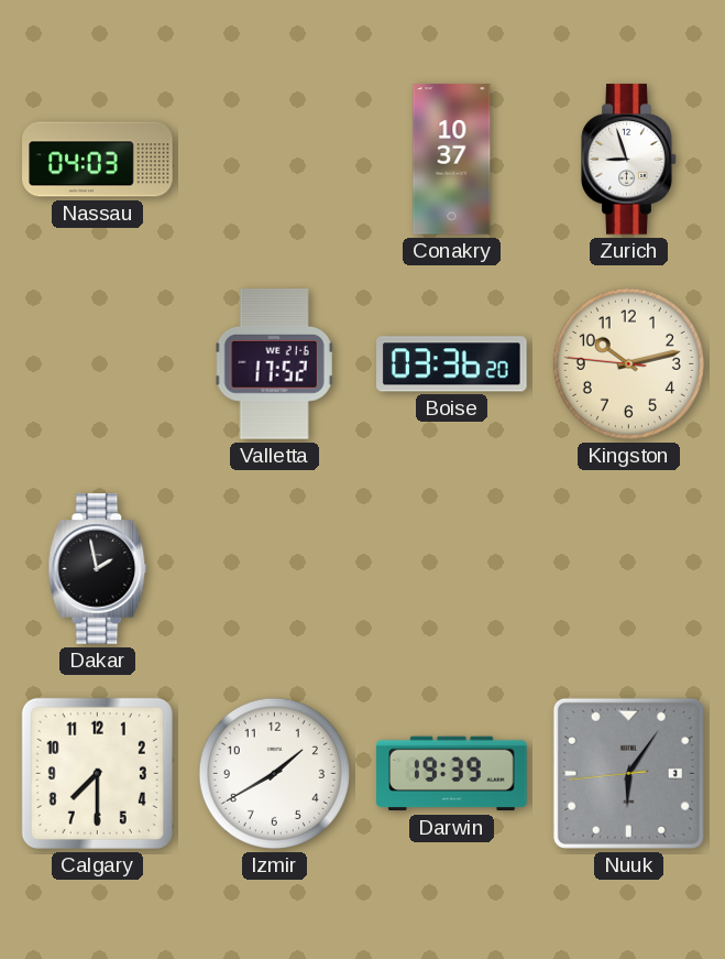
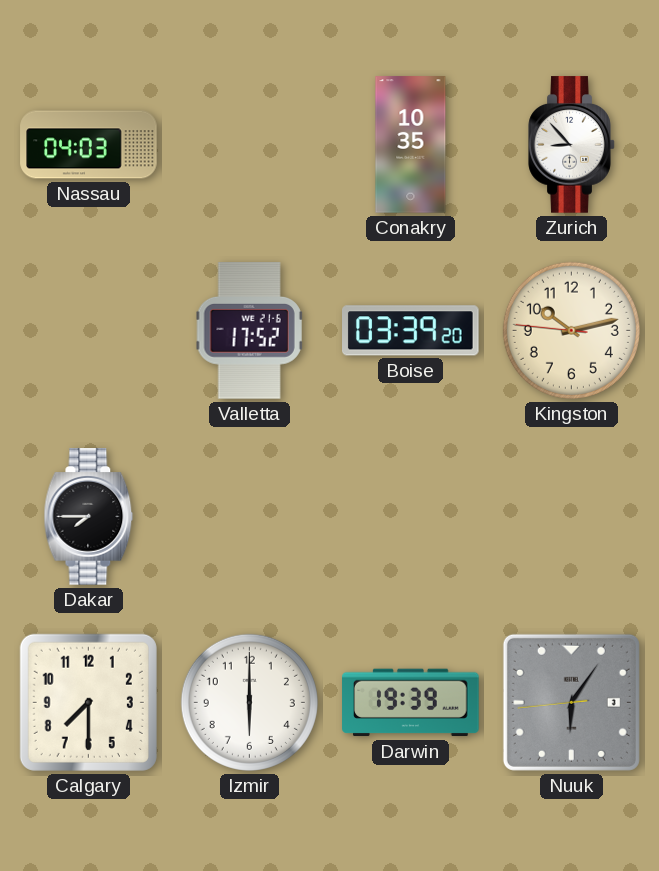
Conakry: 10:37 -> 10:35 (411, 145)
Zurich: 8:57 -> 8:53 (572, 145)
Boise: 03:36 -> 03:39 (411, 331)
Dakar: 1:58 -> 7:45 (89, 517)
Izmir: 1:40 -> 6:00 (249, 702)
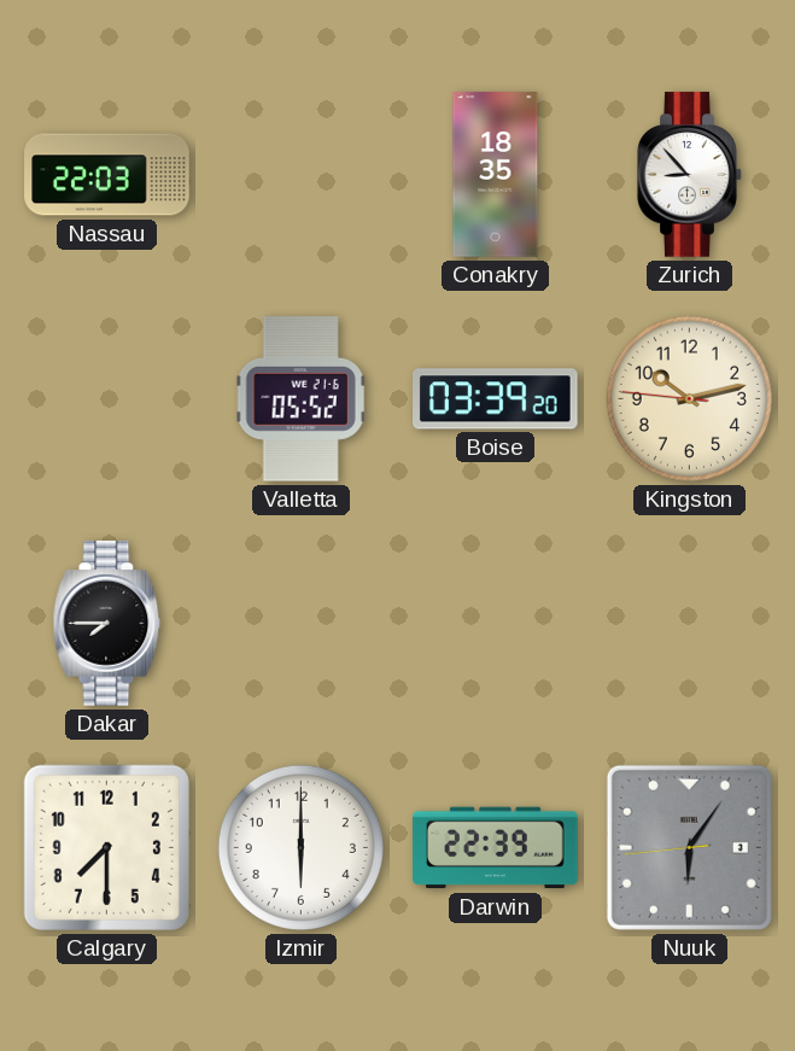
Nassau: 04:03 -> 22:03 (107, 175)
Conakry: 10:35 -> 18:35 (496, 175)
Valletta: 17:52 -> 05:52 (302, 399)
Darwin: 19:39 -> 22:39 (496, 848)
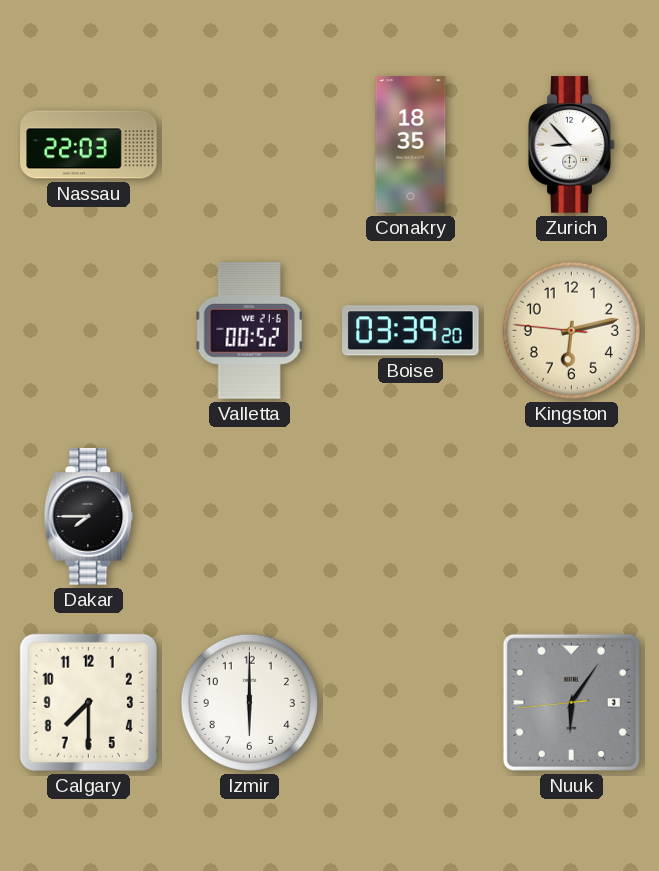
Valletta: 05:52 -> 00:52 (250, 331)
Kingston: 10:12 -> 6:12 (571, 330)
Darwin: 22:39 -> none (496, 848)
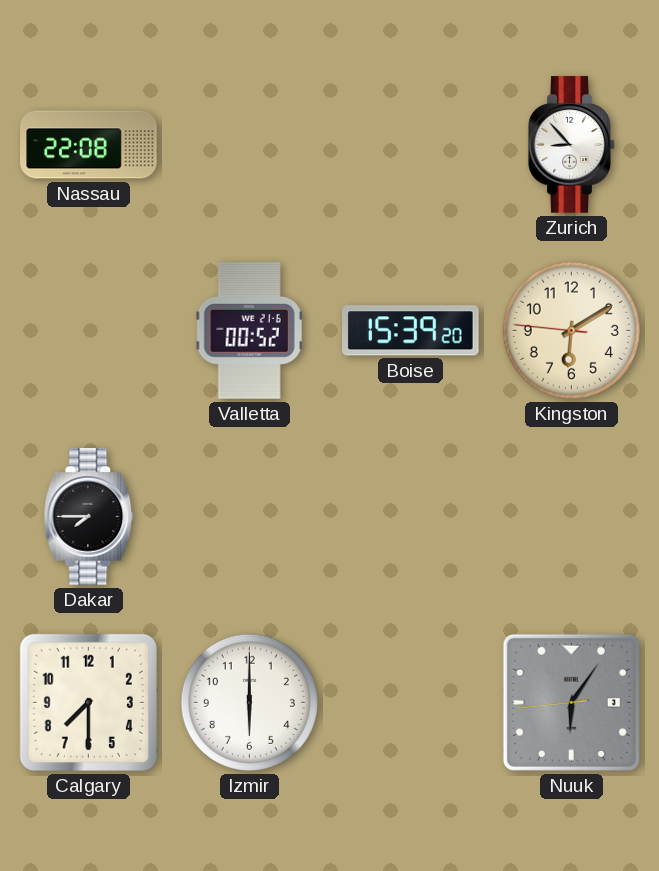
Nassau: 22:03 -> 22:08 (89, 145)
Conakry: 18:35 -> none (411, 145)
Boise: 03:39 -> 15:39 (411, 331)
Kingston: 6:12 -> 6:09 (571, 330)
